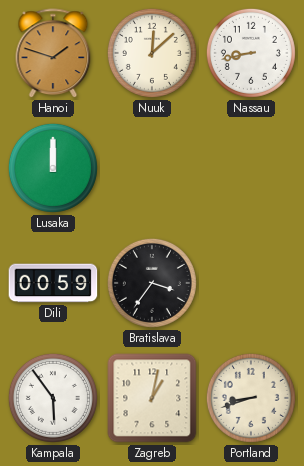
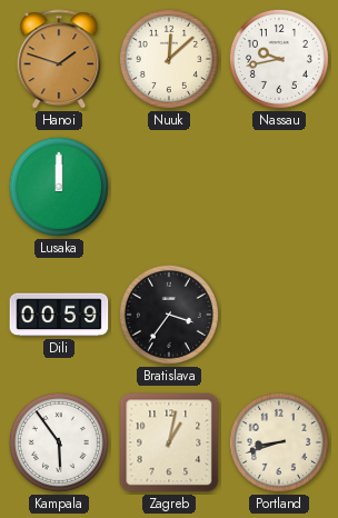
Nassau: 8:43 -> 9:43 (279, 59)
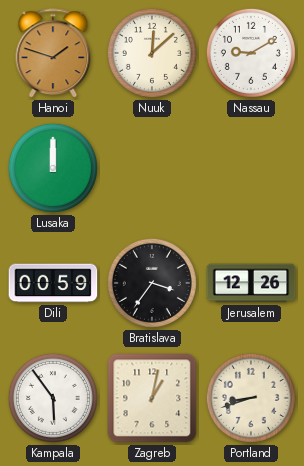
Nassau: 9:43 -> 9:10 (251, 53)
Jerusalem: none -> 12:26 (251, 283)
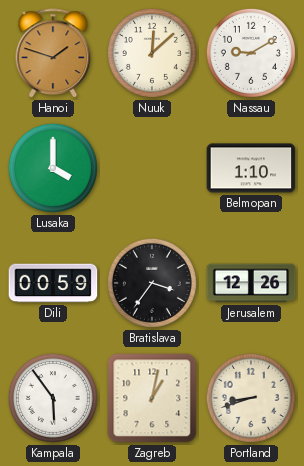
Lusaka: 12:00 -> 4:00 (53, 168)
Belmopan: none -> 1:10 (251, 168)
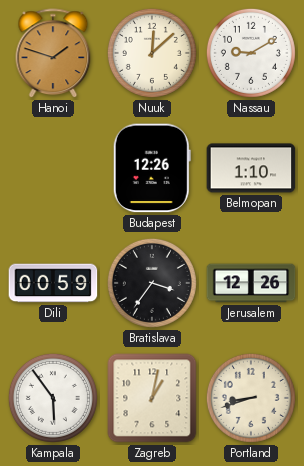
Lusaka: 4:00 -> none (53, 168)
Budapest: none -> 12:26 (152, 168)
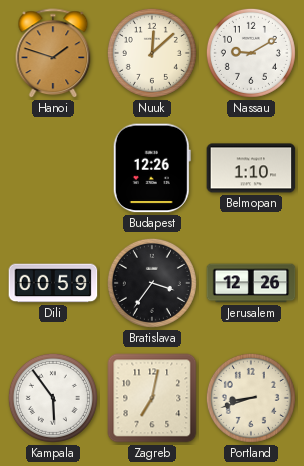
Zagreb: 1:02 -> 7:02 (152, 398)
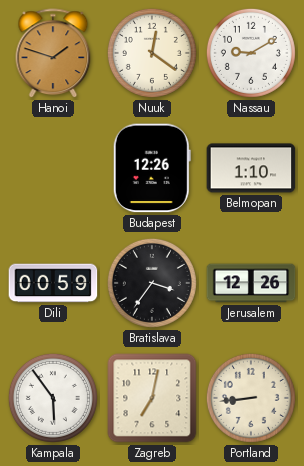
Nuuk: 12:08 -> 12:21 (152, 53)
Portland: 8:42 -> 8:44 (251, 398)
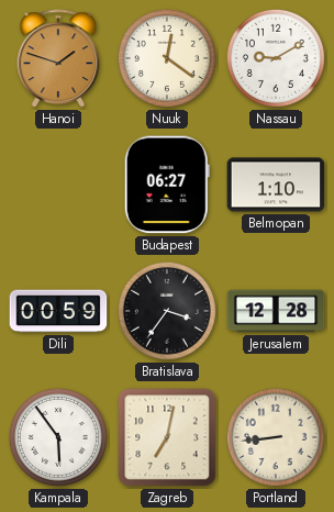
Budapest: 12:26 -> 06:27 (167, 185)
Jerusalem: 12:26 -> 12:28 (276, 311)
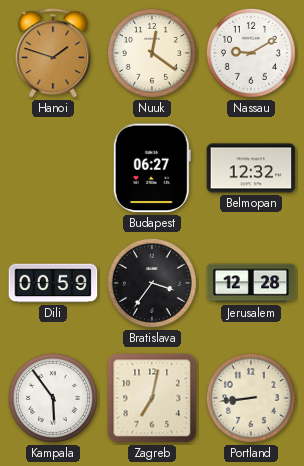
Belmopan: 1:10 -> 12:32 (251, 168)
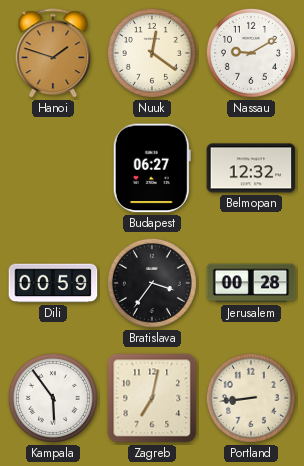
Jerusalem: 12:28 -> 00:28 (251, 283)
